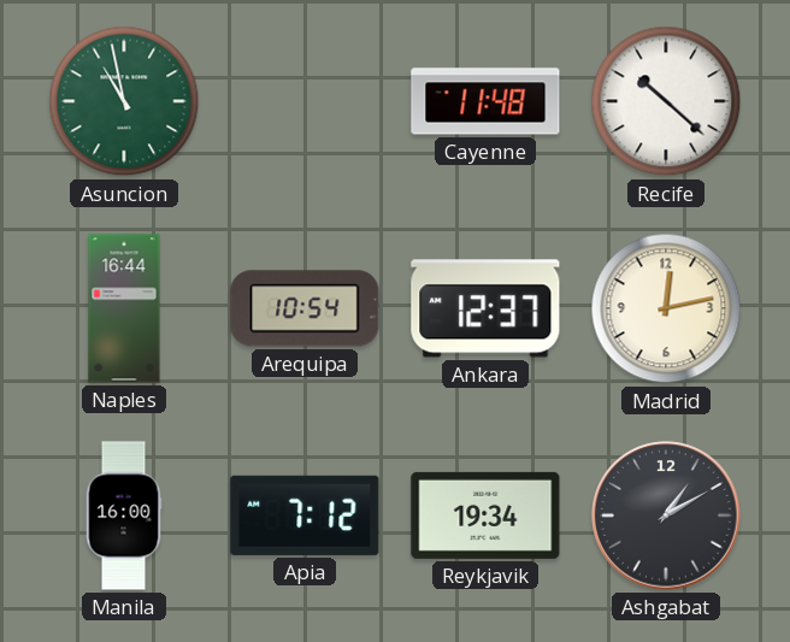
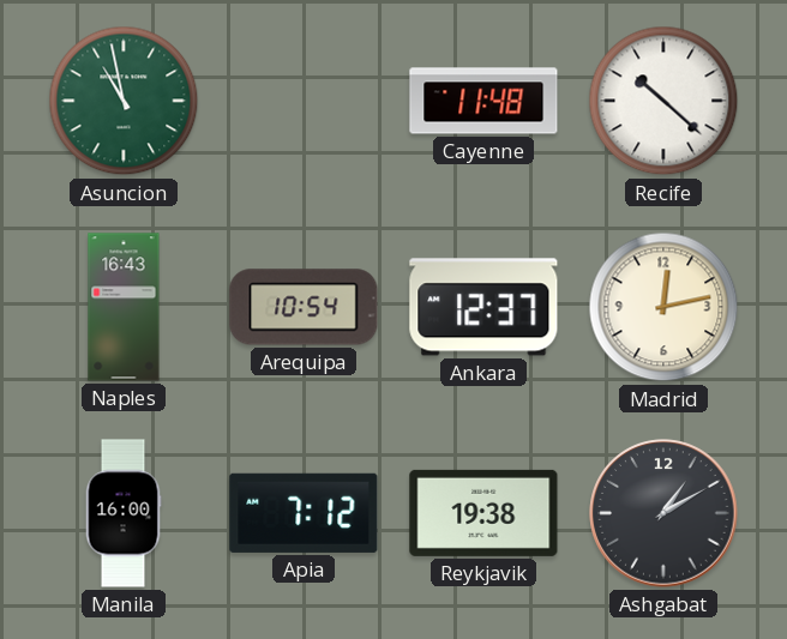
Naples: 16:44 -> 16:43 (124, 307)
Reykjavik: 19:34 -> 19:38 (483, 513)
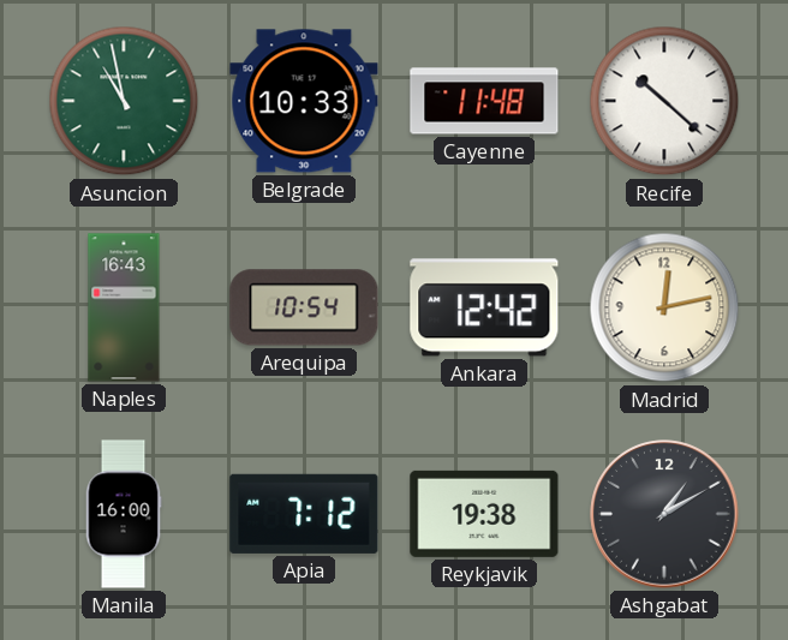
Belgrade: none -> 10:33 (304, 101)
Ankara: 12:37 -> 12:42 (484, 307)
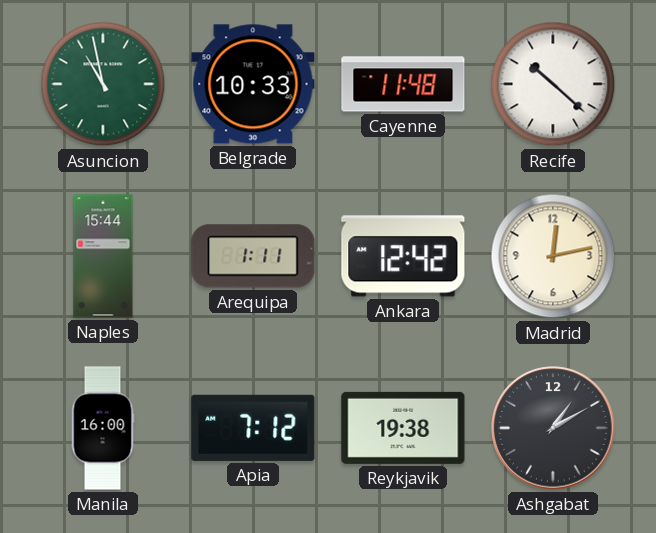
Naples: 16:43 -> 15:44 (103, 256)
Arequipa: 10:54 -> 1:11 (253, 256)
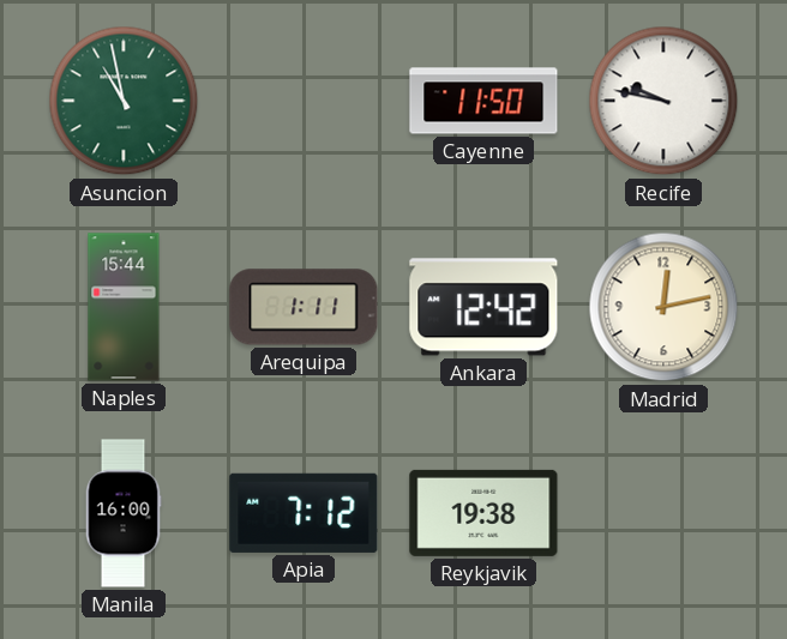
Belgrade: 10:33 -> none (253, 84)
Cayenne: 11:48 -> 11:50 (483, 101)
Recife: 10:22 -> 9:47 (663, 101)
Ashgabat: 1:10 -> none (553, 428)
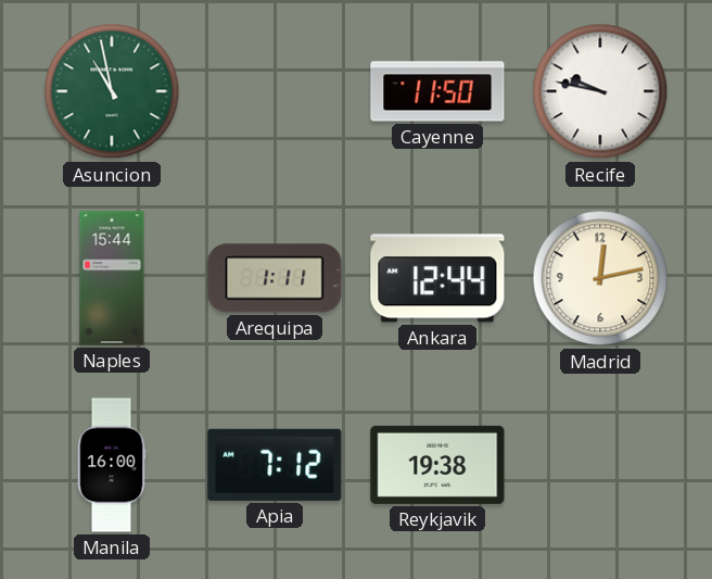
Ankara: 12:42 -> 12:44 (437, 278)
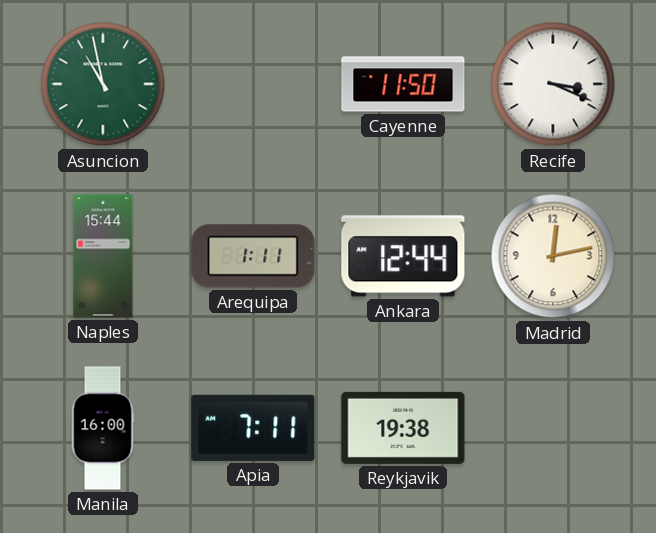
Recife: 9:47 -> 3:19 (553, 84)
Apia: 7:12 -> 7:11 (253, 428)
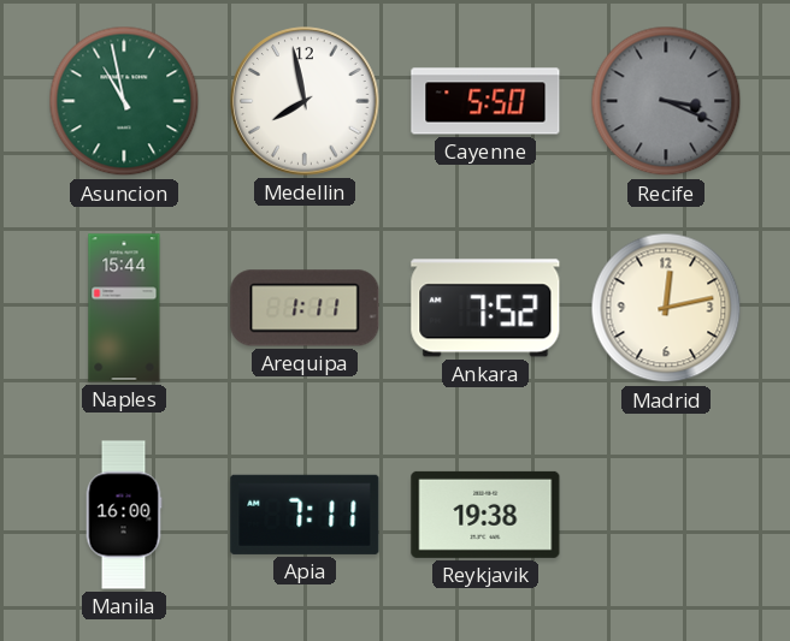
Medellin: none -> 7:58 (305, 101)
Cayenne: 11:50 -> 5:50 (485, 101)
Recife dial: white -> grey (666, 101)
Ankara: 12:44 -> 7:52 (485, 308)
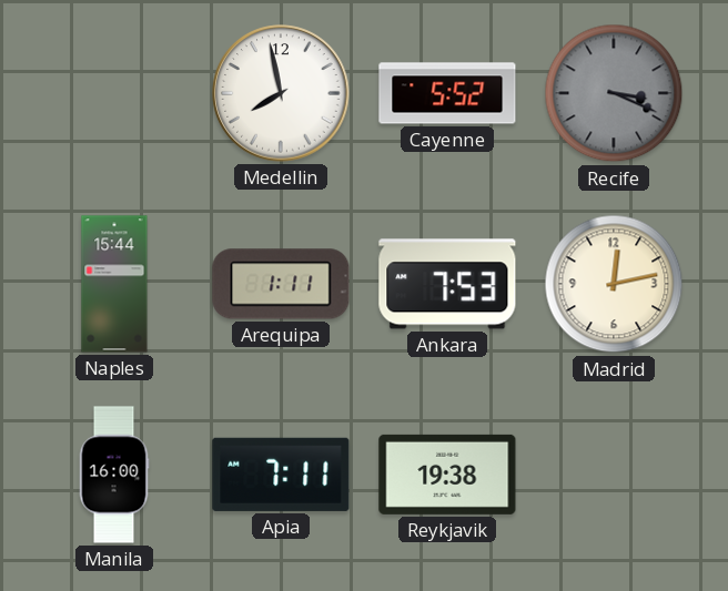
Asuncion: 10:58 -> none (124, 101)
Cayenne: 5:50 -> 5:52 (447, 93)
Ankara: 7:52 -> 7:53 (447, 284)
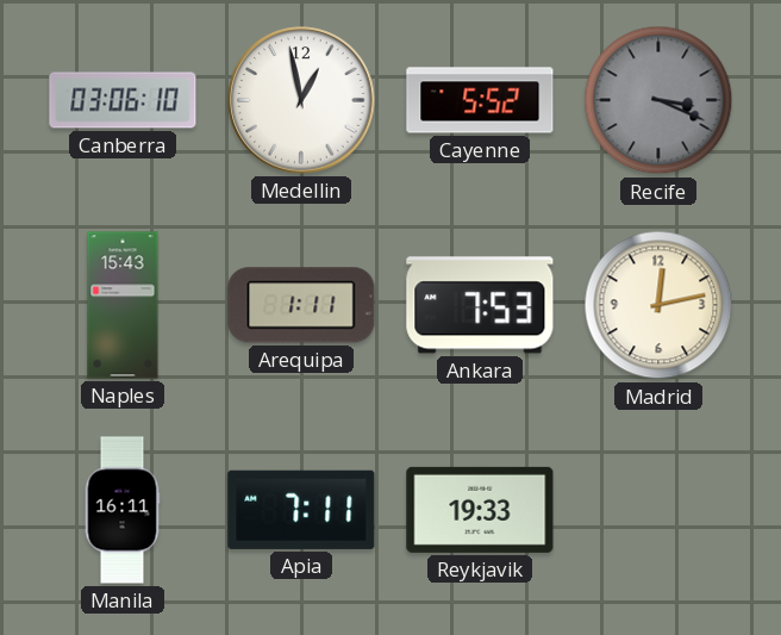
Canberra: none -> 03:06 (123, 100)
Medellin: 7:58 -> 12:58 (301, 100)
Naples: 15:44 -> 15:43 (123, 305)
Manila: 16:00 -> 16:11 (123, 510)
Reykjavik: 19:38 -> 19:33 (480, 510)
